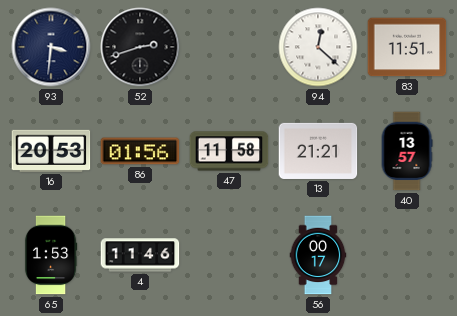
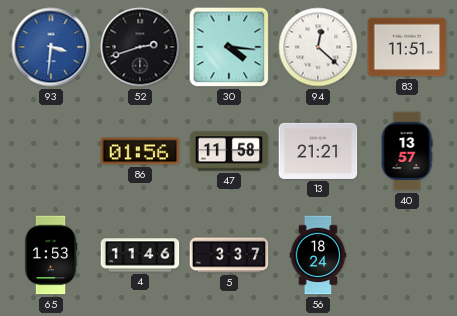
93 dial: navy -> blue (51, 47)
30: none -> 4:16 (229, 47)
16: 20:53 -> none (51, 151)
5: none -> 3:37 (229, 255)
56: 00:17 -> 18:24 (318, 255)
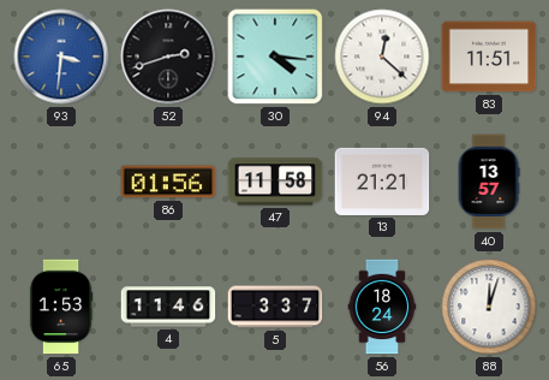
88: none -> 12:03 (489, 307)
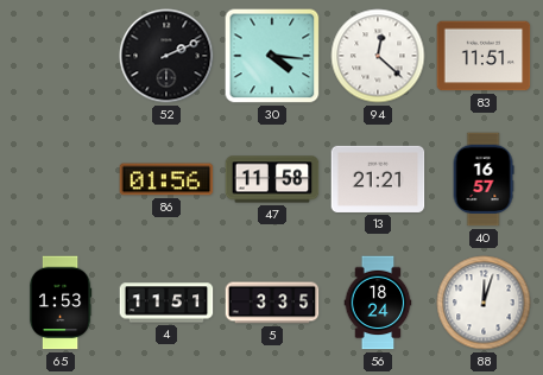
93: 3:31 -> none (61, 57)
52: 2:42 -> 2:11 (166, 56)
40: 13:57 -> 16:57 (484, 179)
4: 11:46 -> 11:51 (166, 303)
5: 3:37 -> 3:35 (272, 303)
